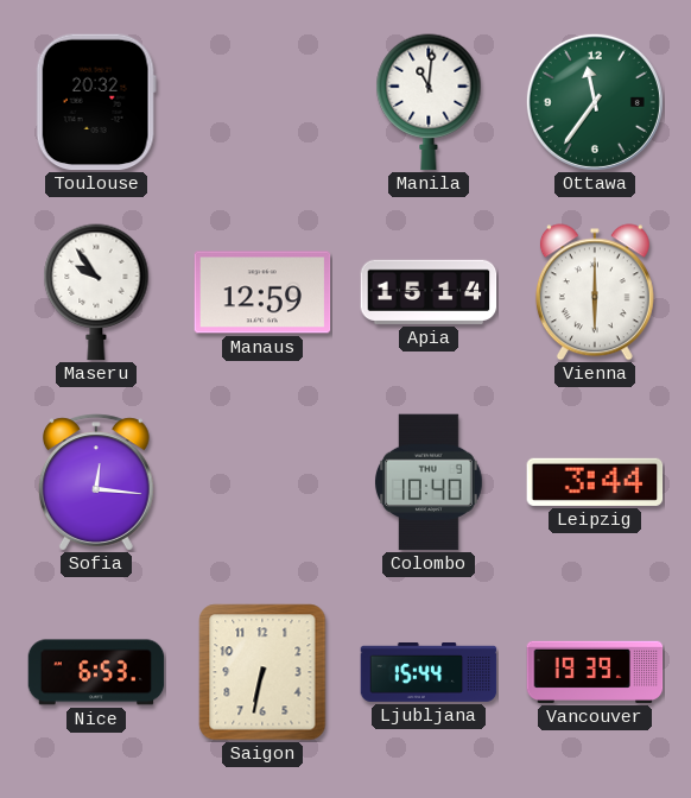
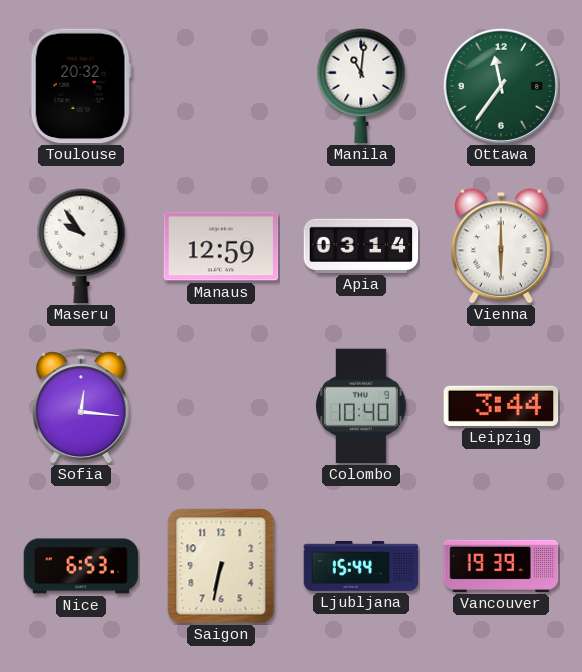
Apia: 15:14 -> 03:14 (361, 246)
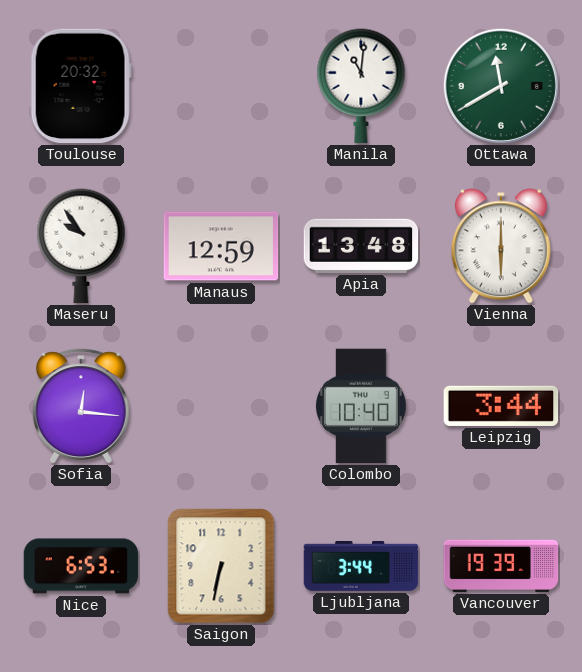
Ottawa: 11:36 -> 11:40 (501, 86)
Apia: 03:14 -> 13:48 (361, 246)
Ljubljana: 15:44 -> 3:44 (361, 567)
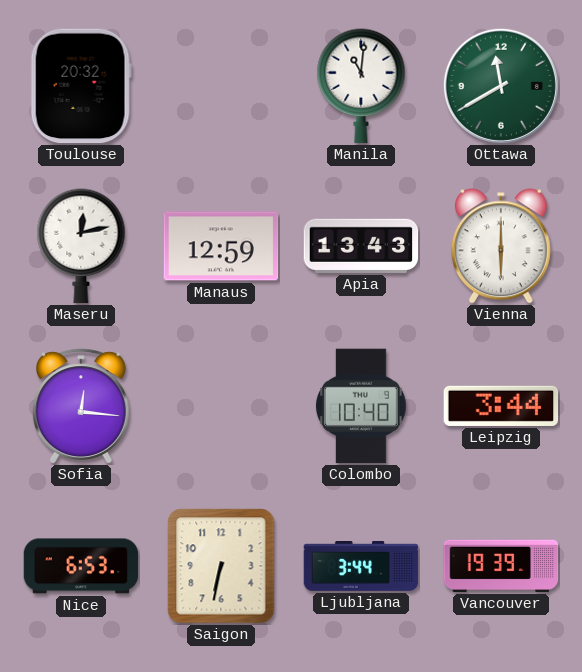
Maseru: 9:54 -> 12:13 (81, 246)
Apia: 13:48 -> 13:43 (361, 246)
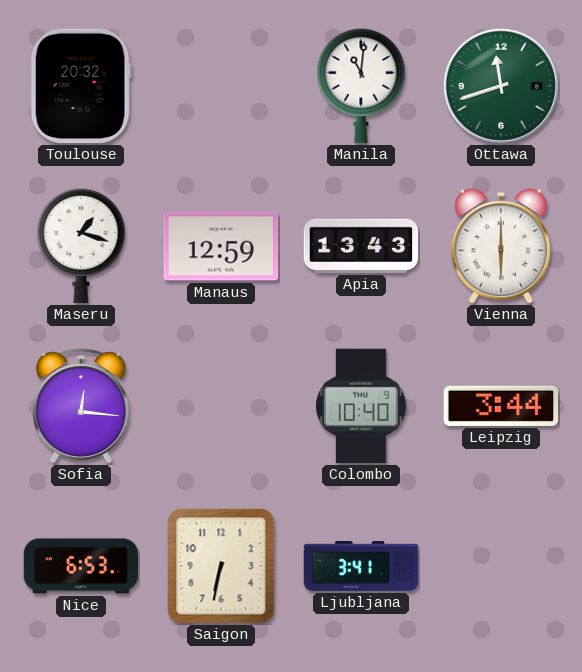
Ottawa: 11:40 -> 11:42 (501, 86)
Maseru: 12:13 -> 1:18 (81, 246)
Ljubljana: 3:44 -> 3:41 (361, 567)
Vancouver: 19:39 -> none (501, 566)
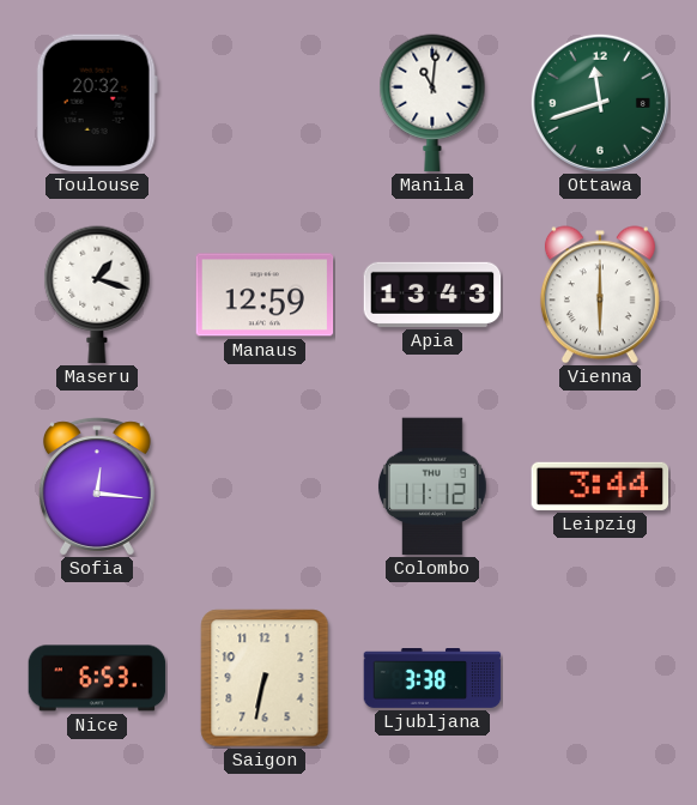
Colombo: 10:40 -> 11:12 (432, 486)
Ljubljana: 3:41 -> 3:38 (432, 679)
